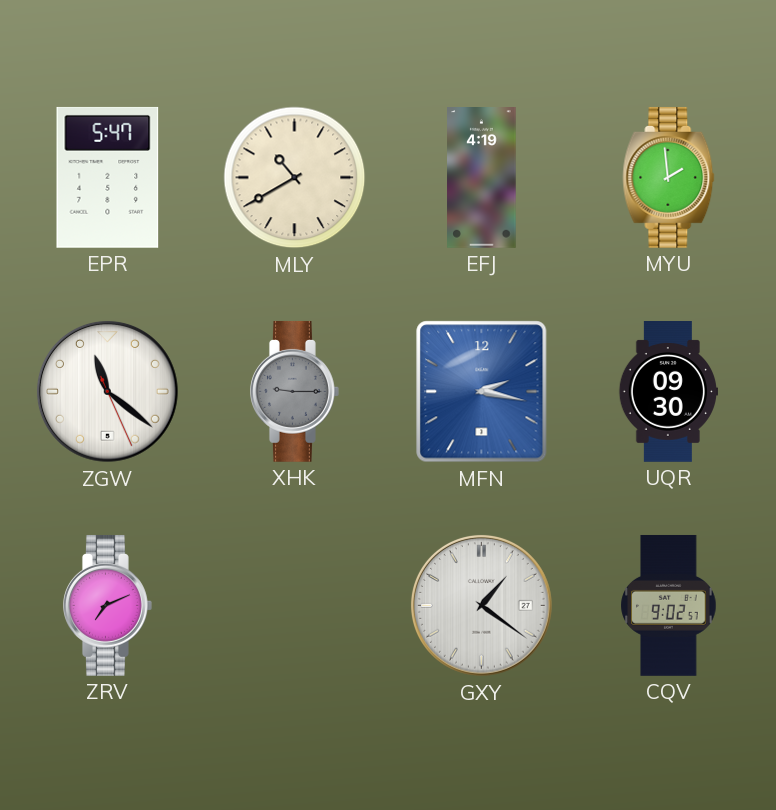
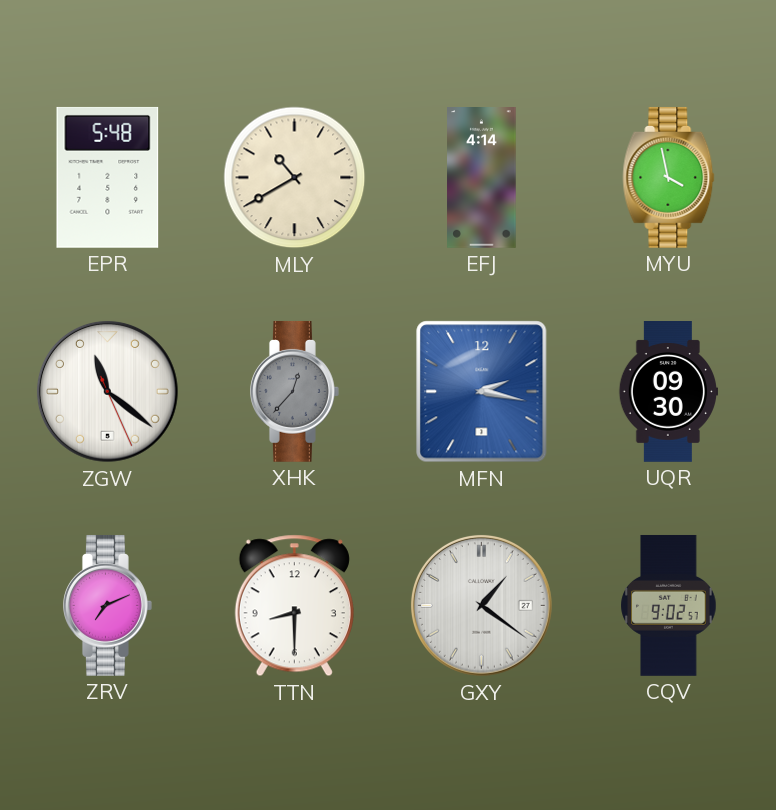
EPR: 5:47 -> 5:48 (108, 177)
EFJ: 4:19 -> 4:14 (482, 178)
MYU: 1:59 -> 3:58 (669, 177)
XHK: 9:15 -> 12:37 (295, 391)
TTN: none -> 8:30 (294, 606)
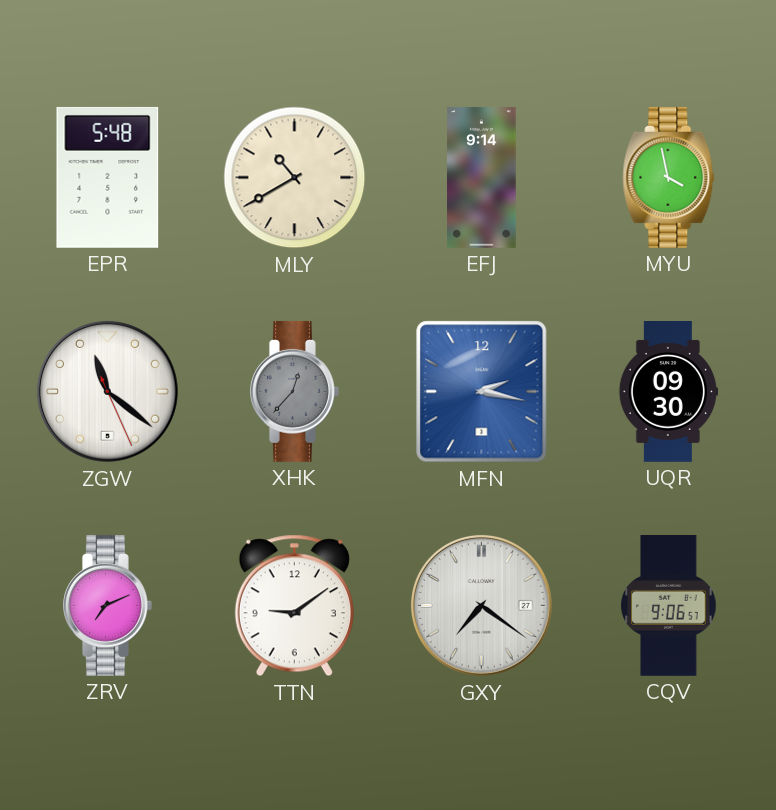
EFJ: 4:14 -> 9:14 (482, 178)
TTN: 8:30 -> 9:09 (294, 606)
GXY: 1:21 -> 7:21 (481, 605)
CQV: 9:02 -> 9:06 (669, 605)
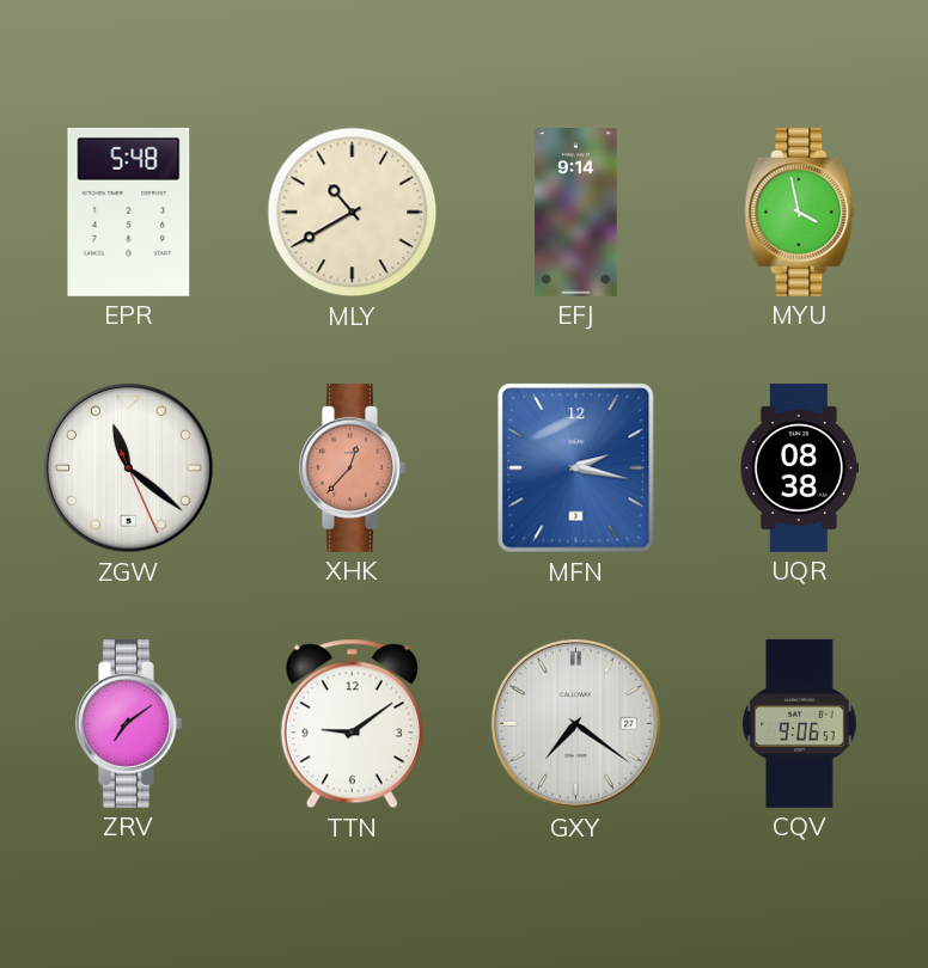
XHK dial: grey -> salmon (353, 467)
UQR: 09:30 -> 08:38 (799, 468)
ZRV: 7:11 -> 7:09 (129, 723)
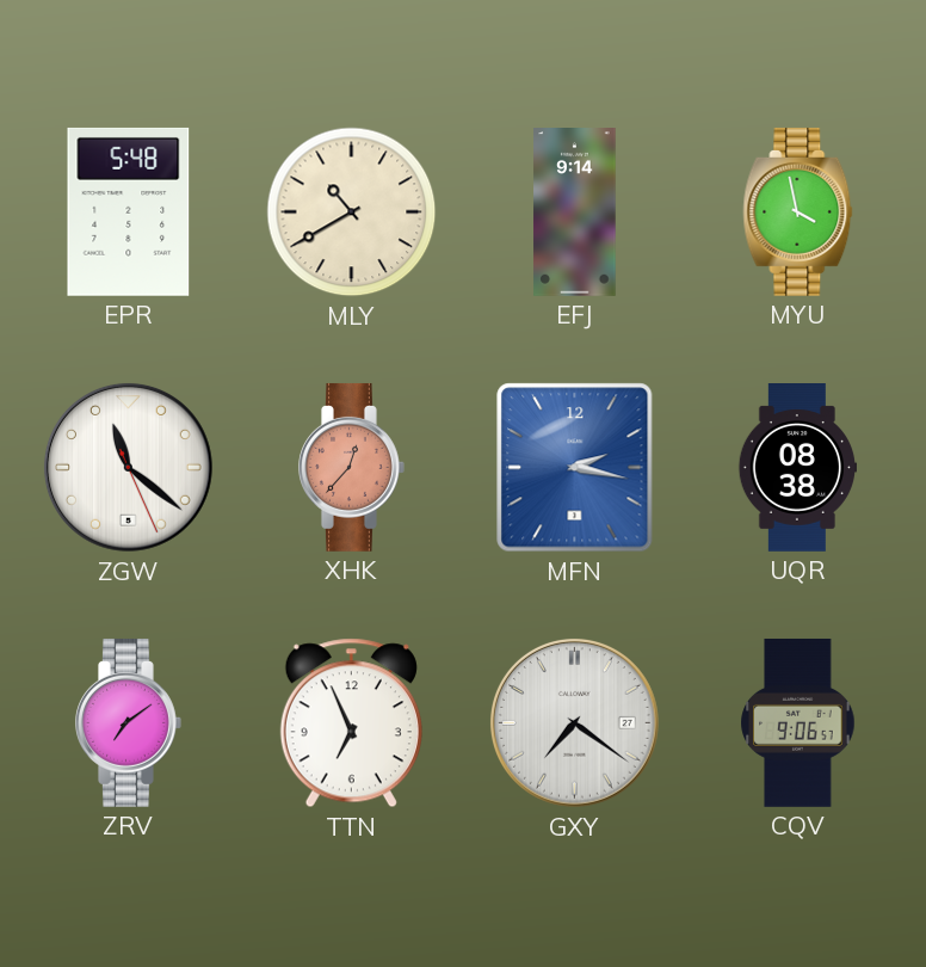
TTN: 9:09 -> 6:56 (351, 723)
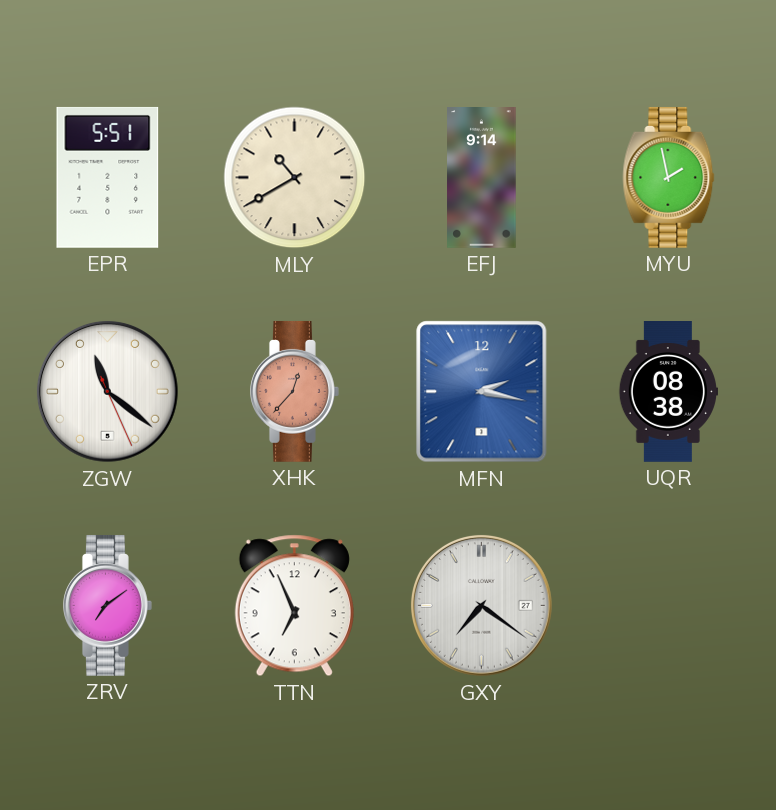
EPR: 5:48 -> 5:51 (108, 177)
MYU: 3:58 -> 1:58 (669, 177)
CQV: 9:06 -> none (798, 722)
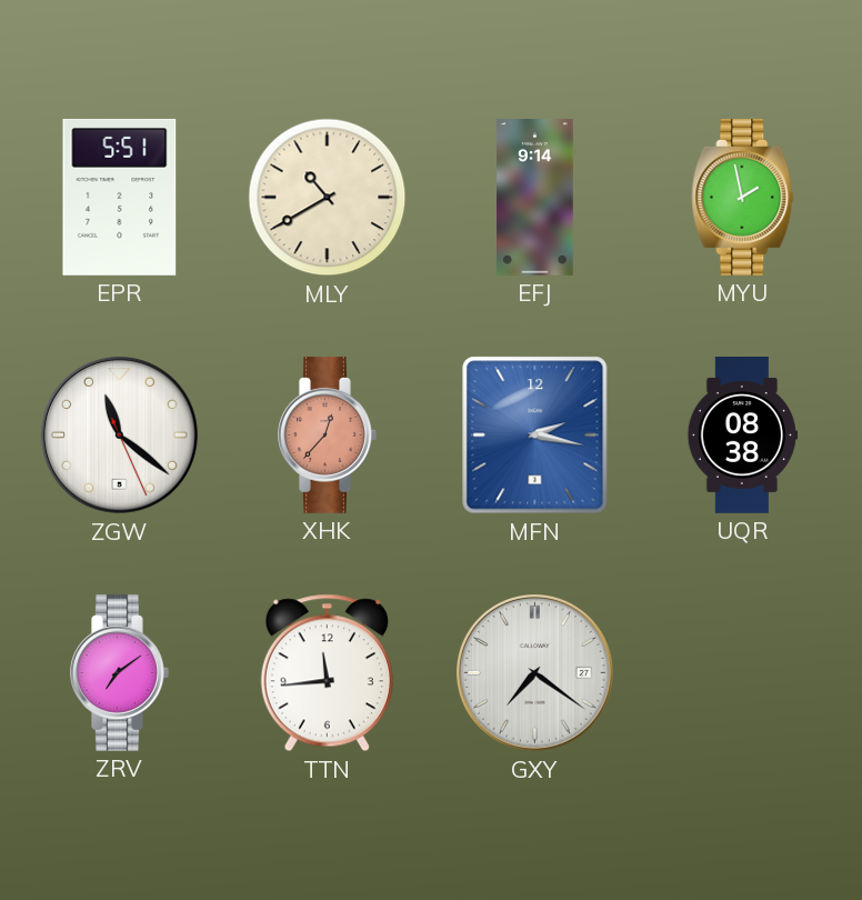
TTN: 6:56 -> 11:44 (327, 673)
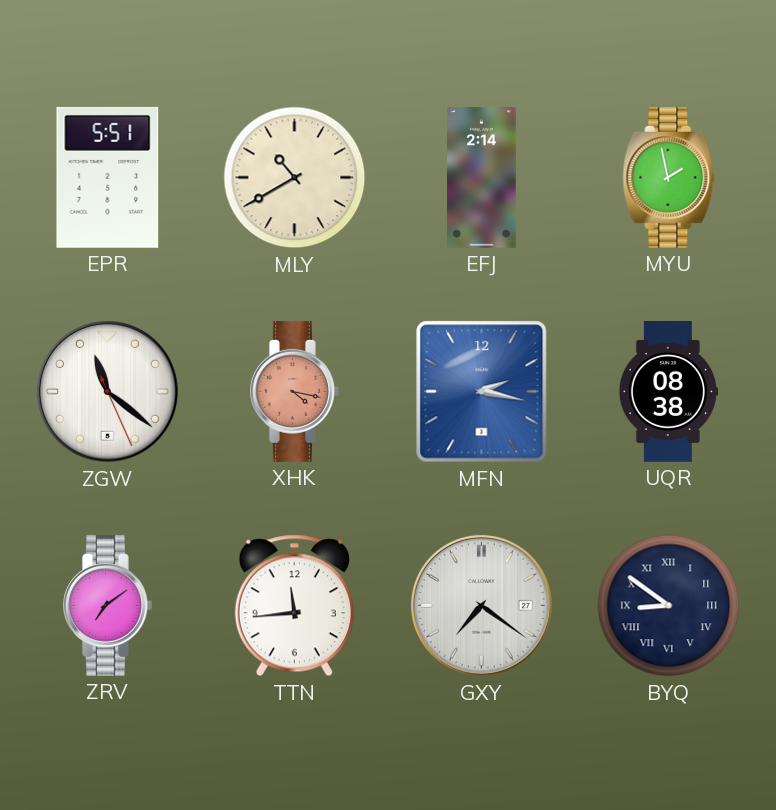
EFJ: 9:14 -> 2:14 (482, 178)
XHK: 12:37 -> 4:17 (295, 391)
BYQ: none -> 8:51 (669, 606)
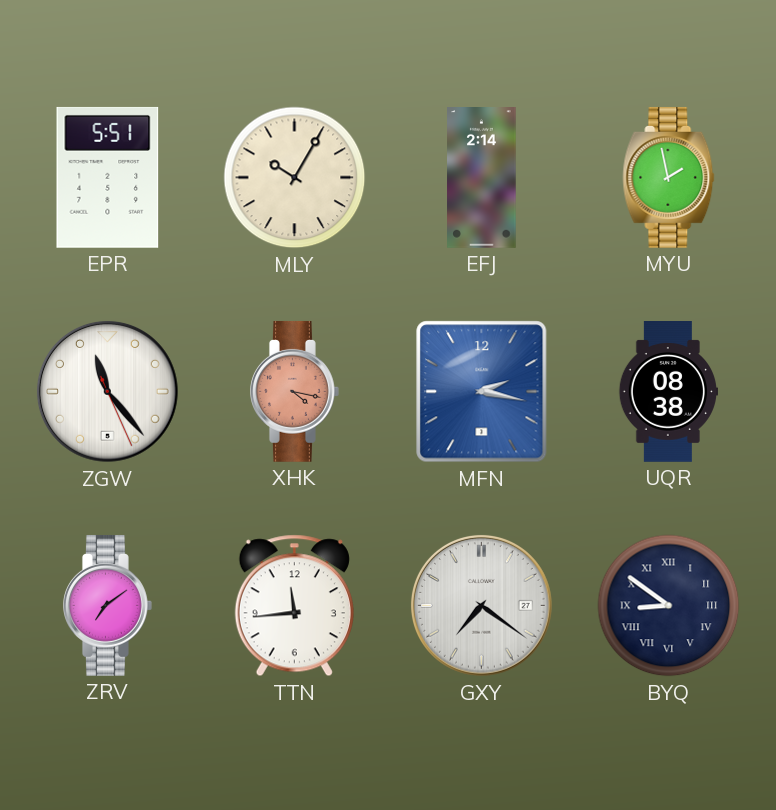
MLY: 10:40 -> 10:05 (295, 178)
ZGW: 11:21 -> 11:23 (107, 391)
